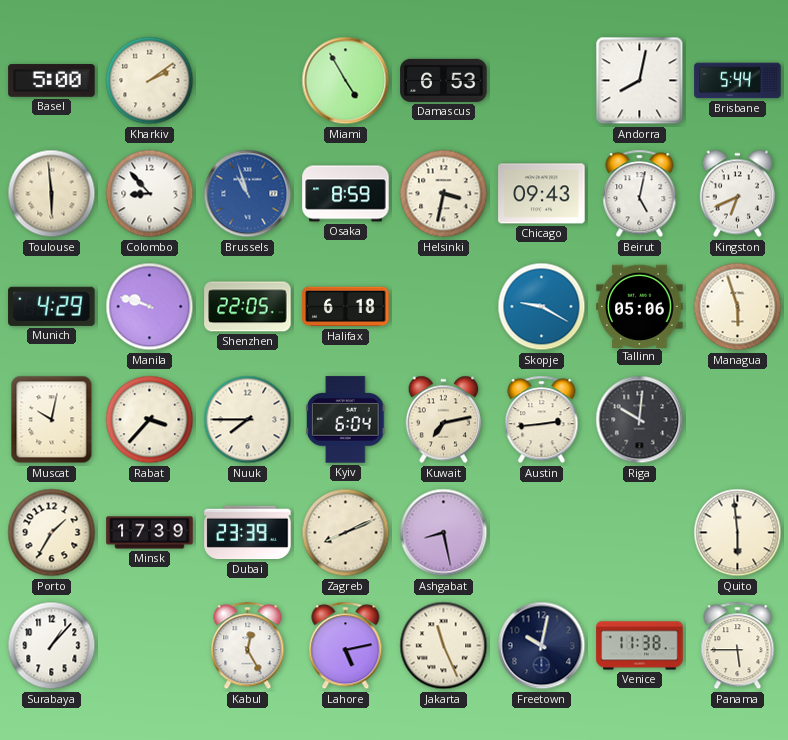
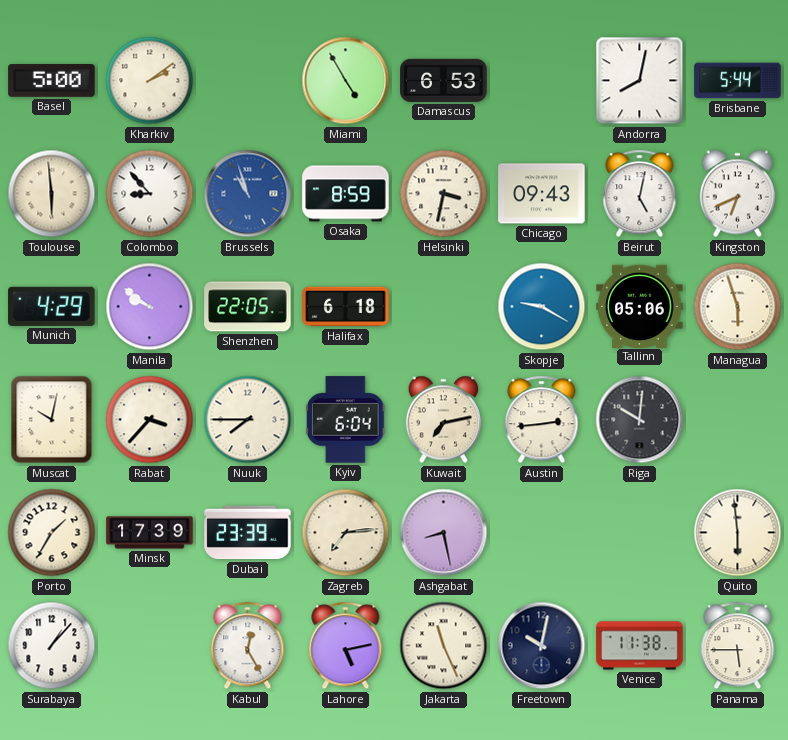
Manila: 9:48 -> 9:51 (150, 307)
Zagreb: 8:11 -> 7:14 (346, 533)
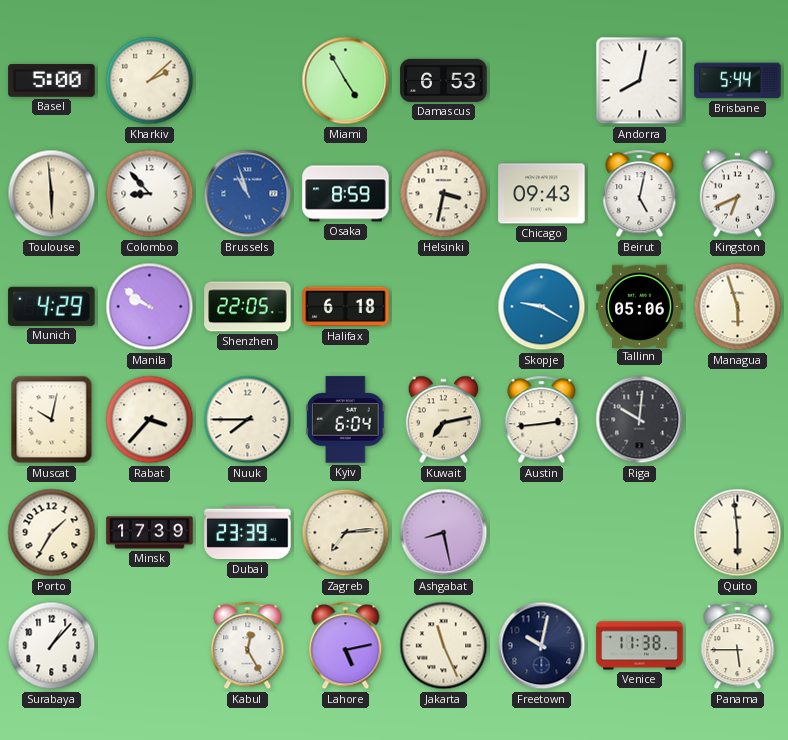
Kharkiv: 2:09 -> 2:08 (150, 81)
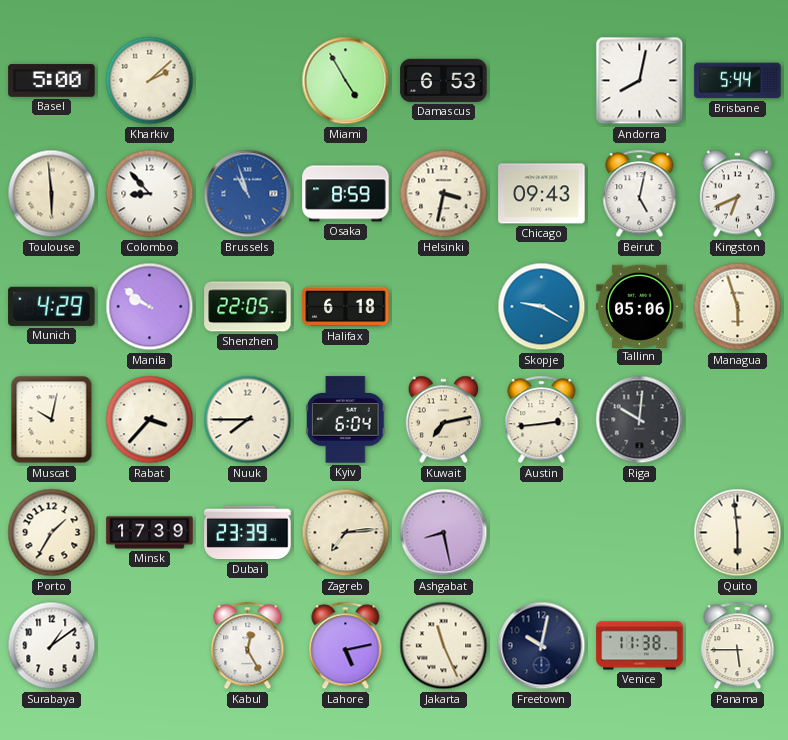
Surabaya: 1:07 -> 1:09 (52, 646)
